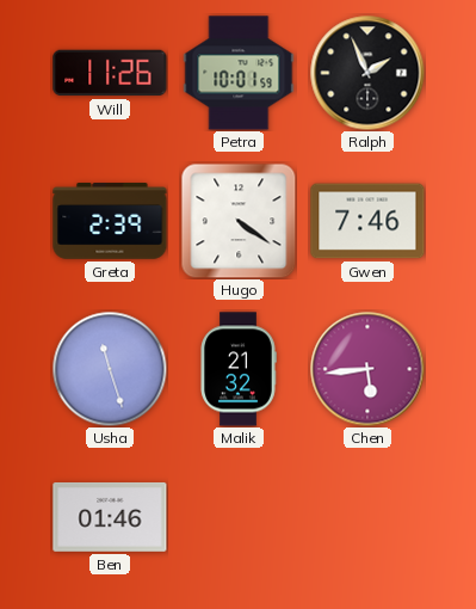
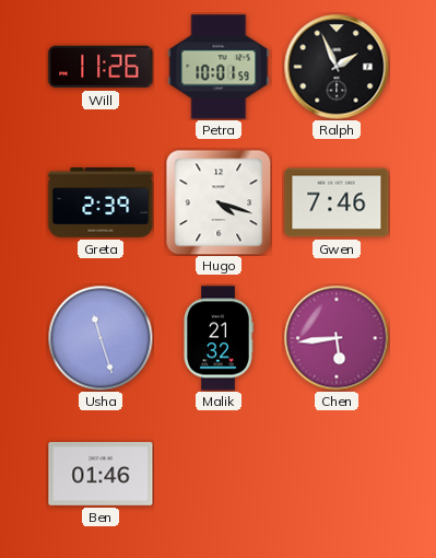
Hugo: 4:21 -> 4:18 (219, 202)
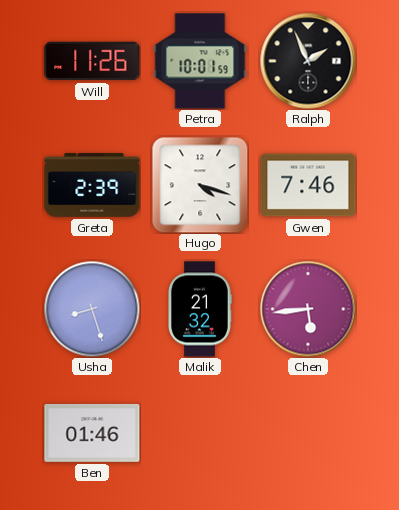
Usha: 11:27 -> 8:27 (92, 309)
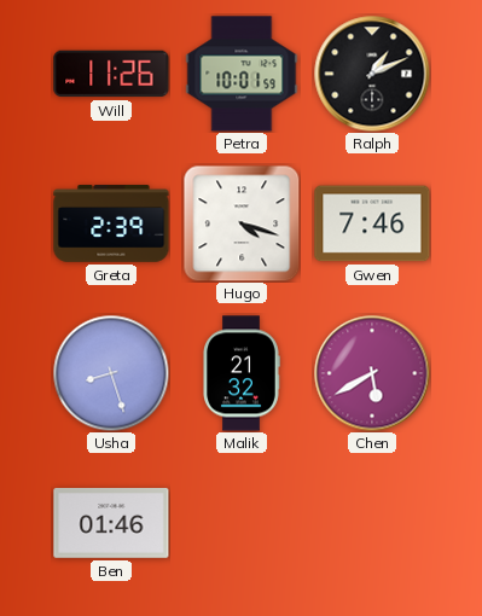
Ralph: 1:56 -> 1:11 (372, 74)
Chen: 5:44 -> 5:40 (372, 373)
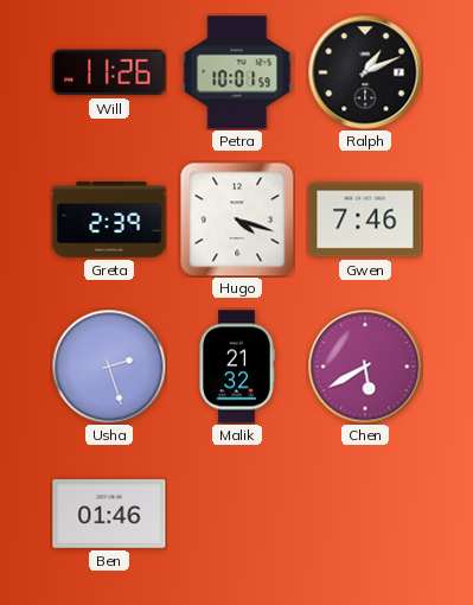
Usha: 8:27 -> 2:27 (109, 367)
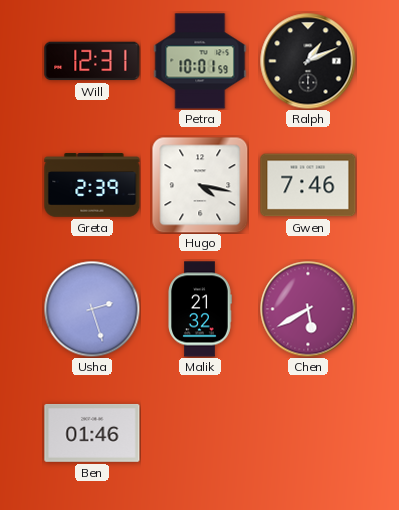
Will: 11:26 -> 12:31 (92, 61)
Hugo: 4:18 -> 4:17 (200, 185)
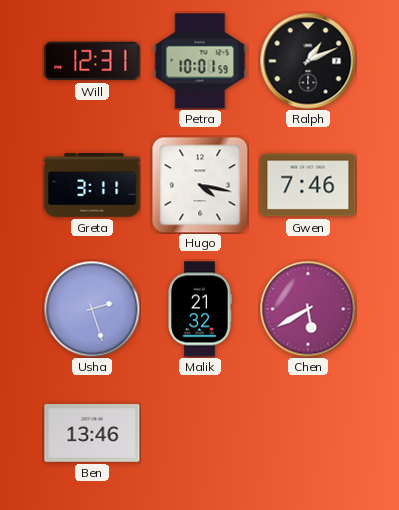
Greta: 2:39 -> 3:11 (92, 185)
Ben: 01:46 -> 13:46 (92, 433)
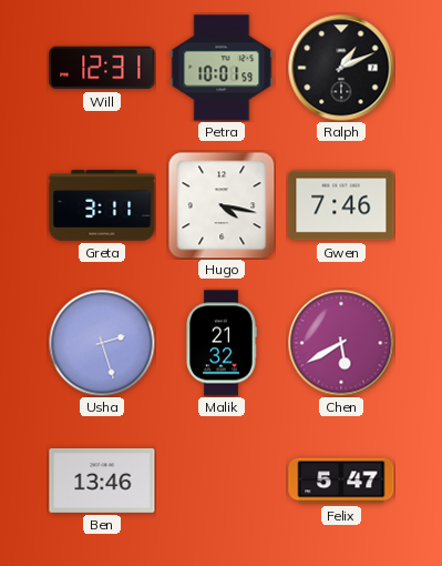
Felix: none -> 5:47 (341, 481)
